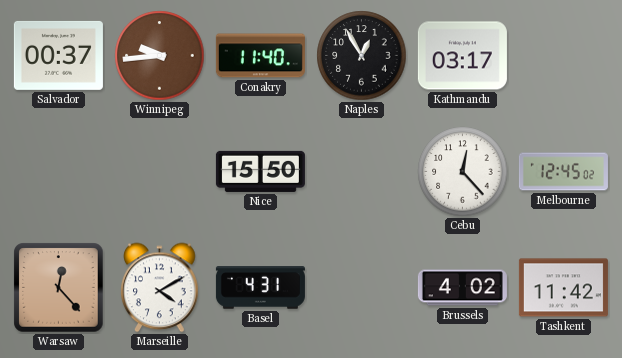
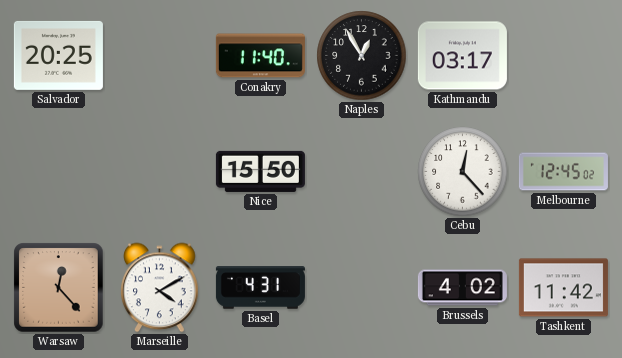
Salvador: 00:37 -> 20:25 (58, 55)
Winnipeg: 9:44 -> none (160, 56)
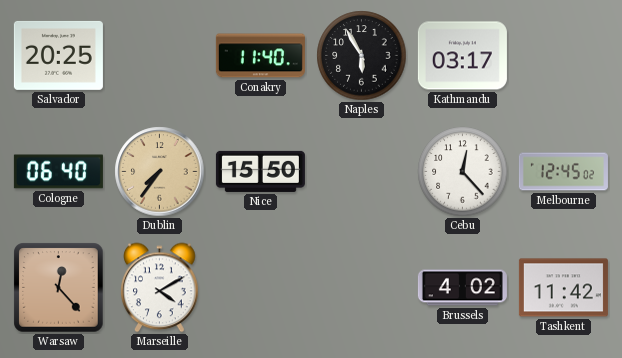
Naples: 12:55 -> 5:55 (362, 56)
Cologne: none -> 06:40 (58, 172)
Dublin: none -> 7:36 (160, 172)
Basel: 4:31 -> none (260, 288)
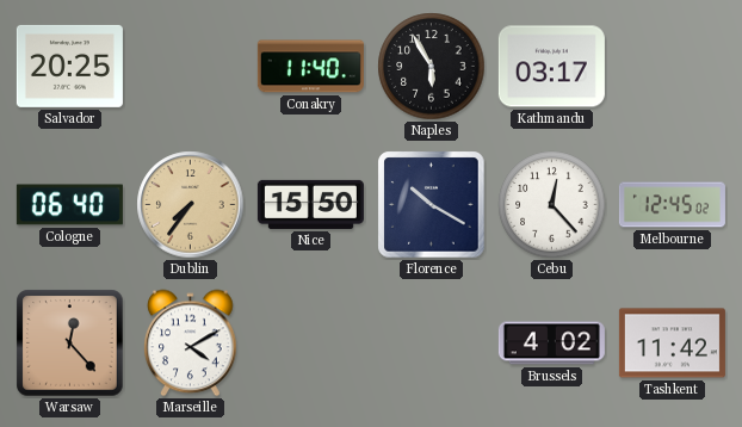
Florence: none -> 10:20 (432, 205)
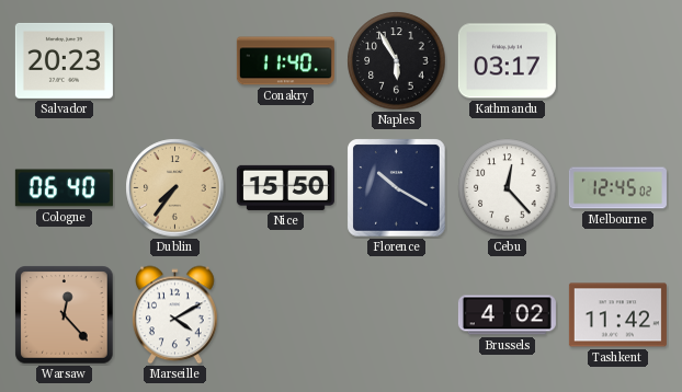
Salvador: 20:25 -> 20:23 (64, 60)
